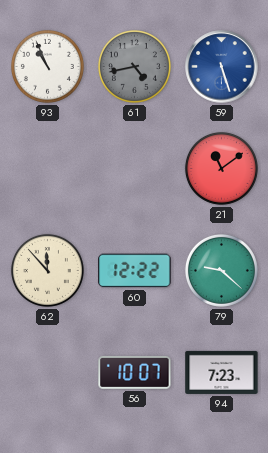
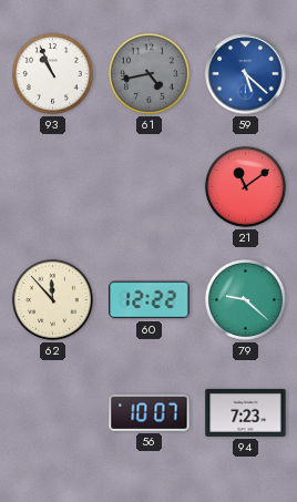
59: 5:27 -> 5:22 (246, 74)
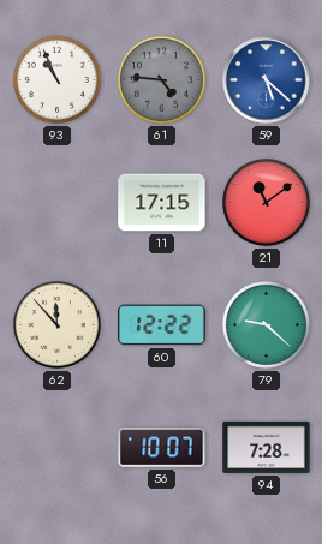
61: 4:43 -> 4:46 (161, 79)
11: none -> 17:15 (162, 203)
94: 7:23 -> 7:28 (267, 447)
